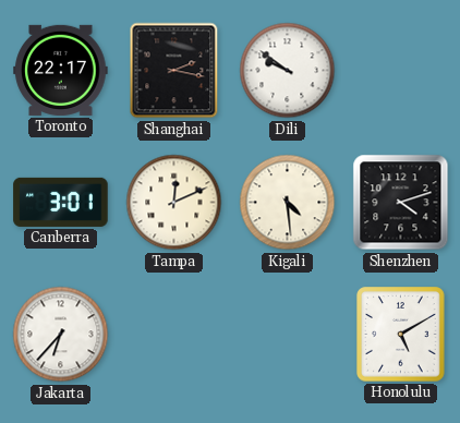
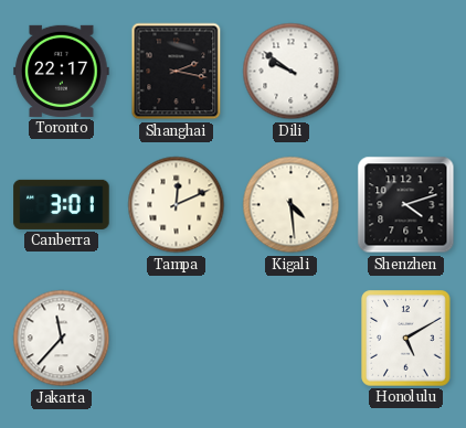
Jakarta: 6:37 -> 11:37 (62, 339)
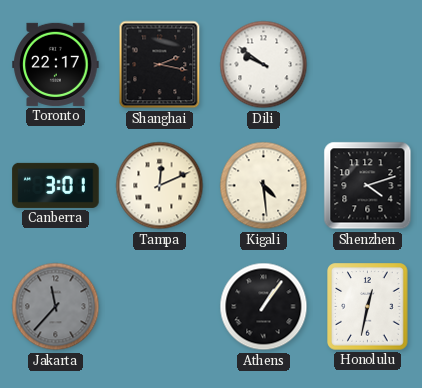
Jakarta dial: white -> grey (56, 307)
Athens: none -> 1:06 (264, 307)
Honolulu: 5:10 -> 12:32 (368, 307)
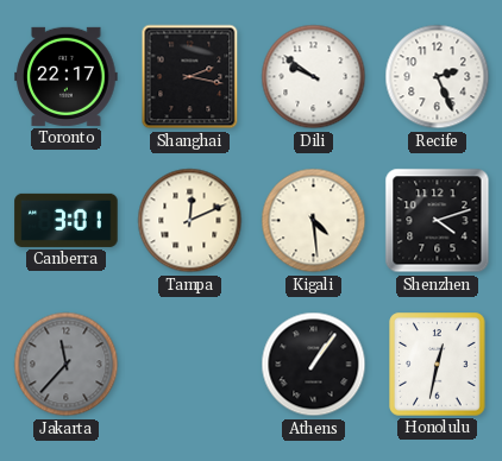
Recife: none -> 2:26 (438, 77)
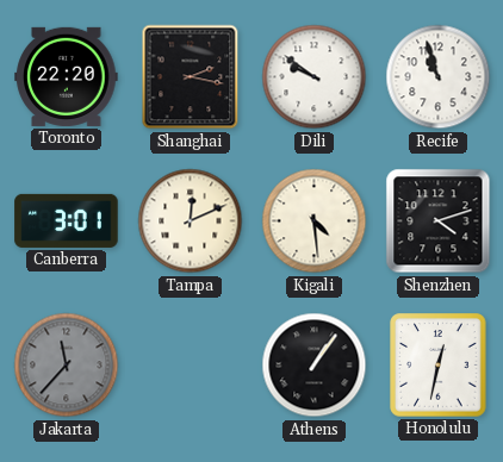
Toronto: 22:17 -> 22:20 (67, 76)
Recife: 2:26 -> 10:57 (439, 77)
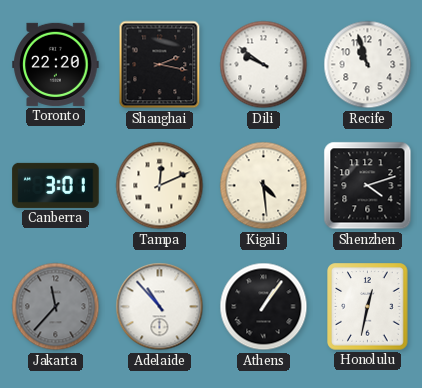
Adelaide: none -> 10:53 (160, 307)
